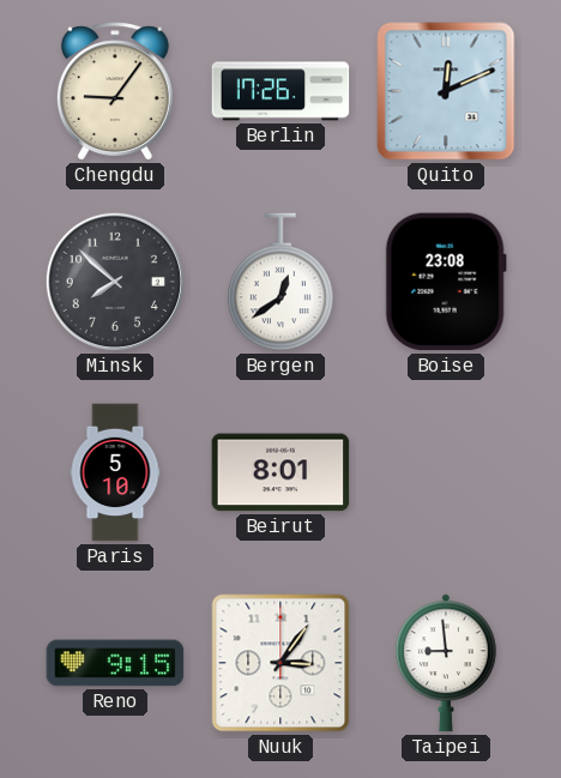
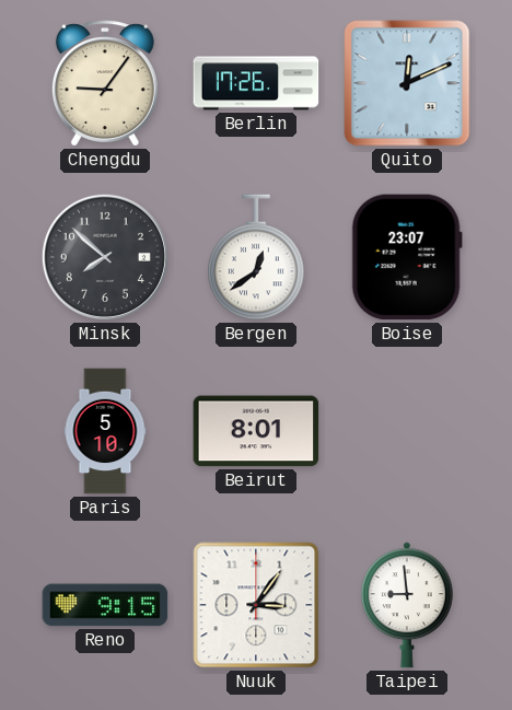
Boise: 23:08 -> 23:07 (407, 257)
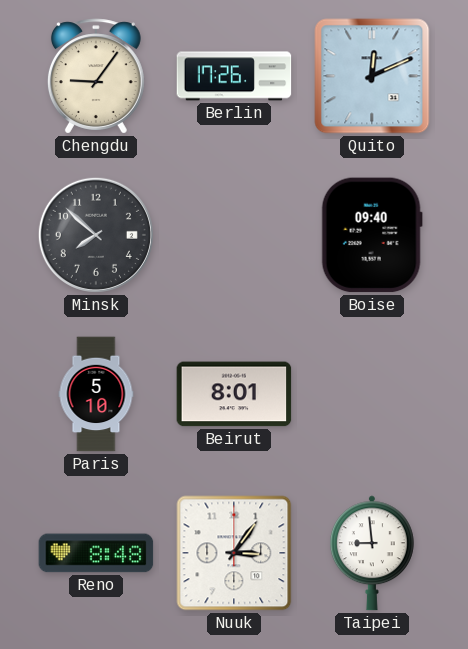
Bergen: 12:39 -> none (256, 257)
Boise: 23:07 -> 09:40 (372, 235)
Reno: 9:15 -> 8:48 (96, 553)
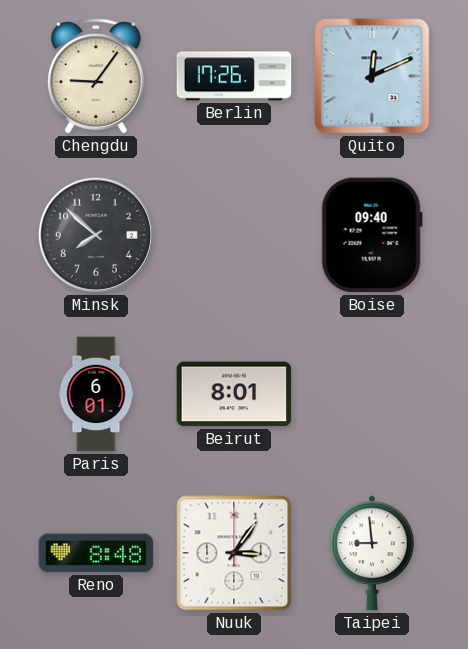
Paris: 5:10 -> 6:01 (96, 394)
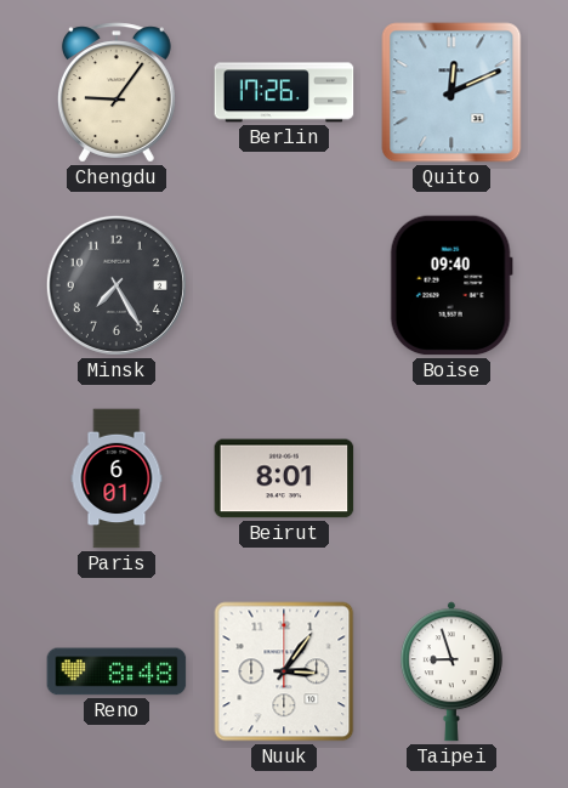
Minsk: 7:52 -> 7:25 (117, 285)
Taipei: 8:59 -> 8:57 (451, 671)
